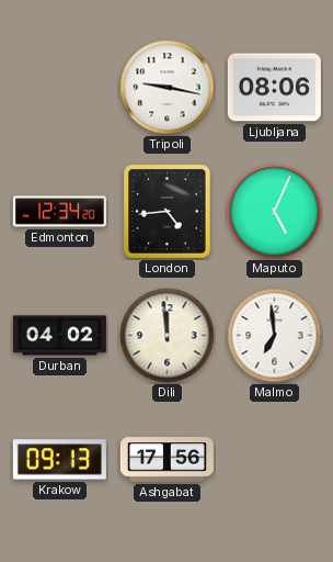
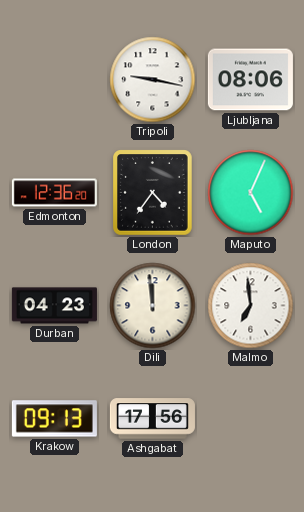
Edmonton: 12:34 -> 12:36 (54, 193)
London: 4:44 -> 4:36 (153, 193)
Durban: 04:02 -> 04:23 (54, 306)
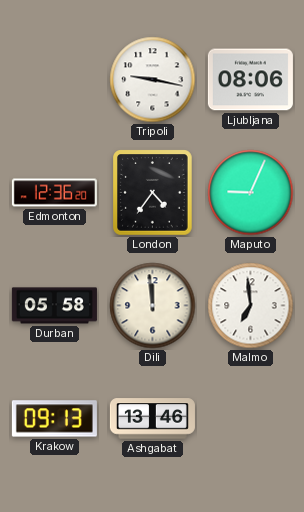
Maputo: 5:04 -> 9:04 (251, 193)
Durban: 04:23 -> 05:58 (54, 306)
Ashgabat: 17:56 -> 13:46 (152, 419)
